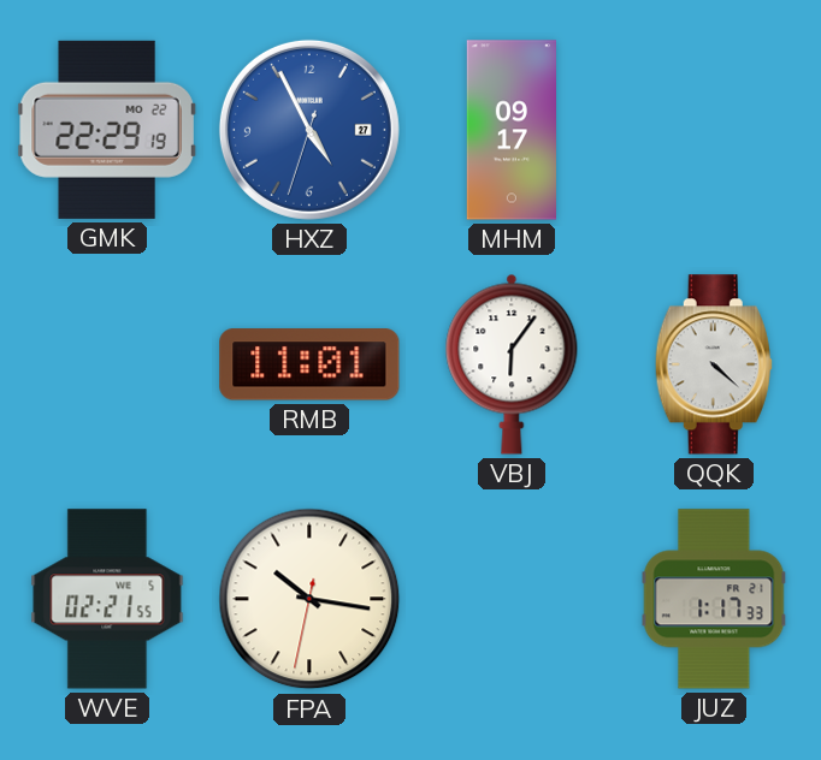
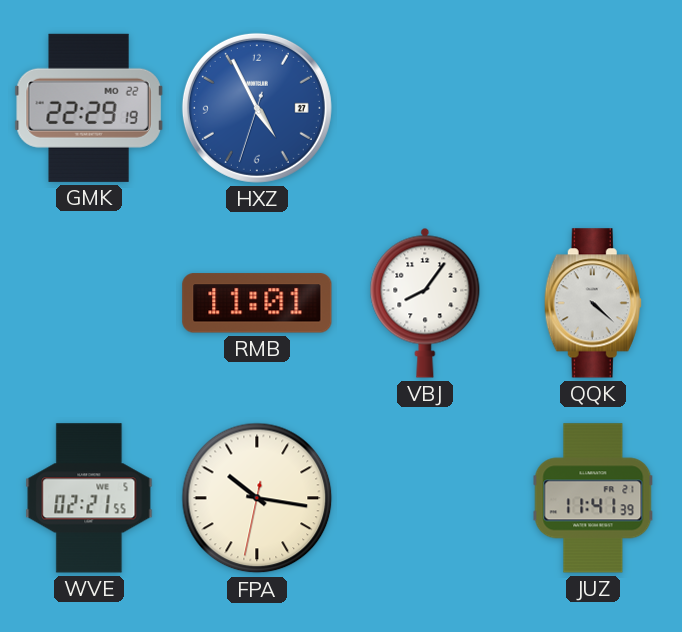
MHM: 09:17 -> none (510, 130)
VBJ: 6:06 -> 8:06 (425, 303)
JUZ: 1:17 -> 11:41 (593, 498)
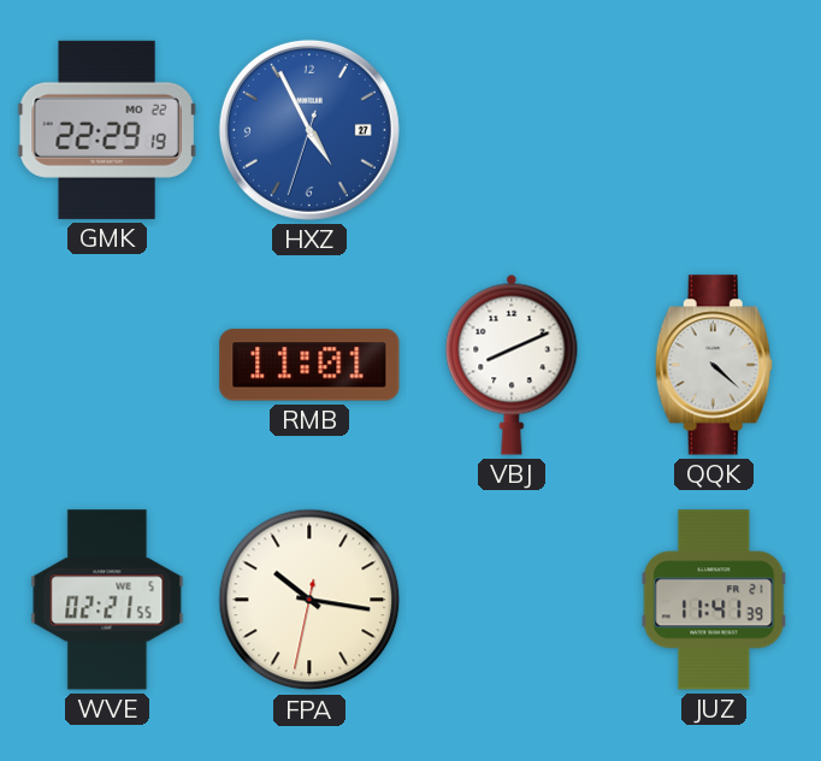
VBJ: 8:06 -> 8:11 (512, 365)
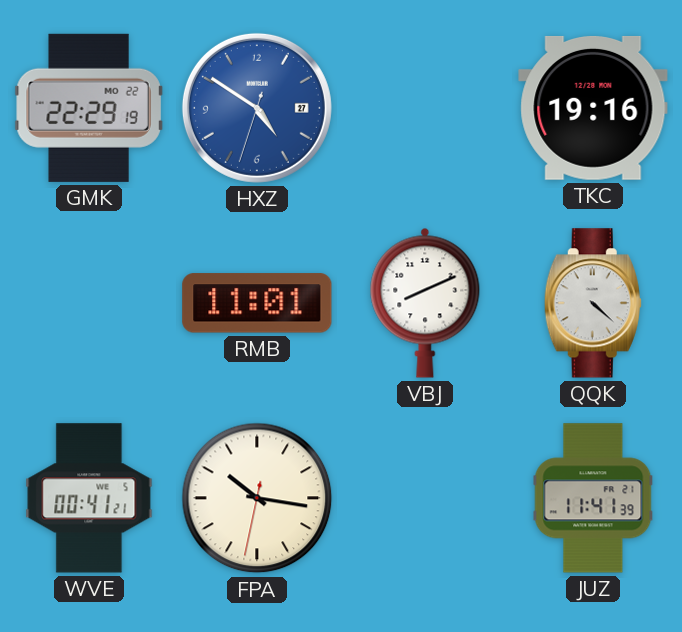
HXZ: 4:55 -> 4:50 (257, 108)
TKC: none -> 19:16 (593, 108)
WVE: 02:21 -> 00:41 (89, 498)
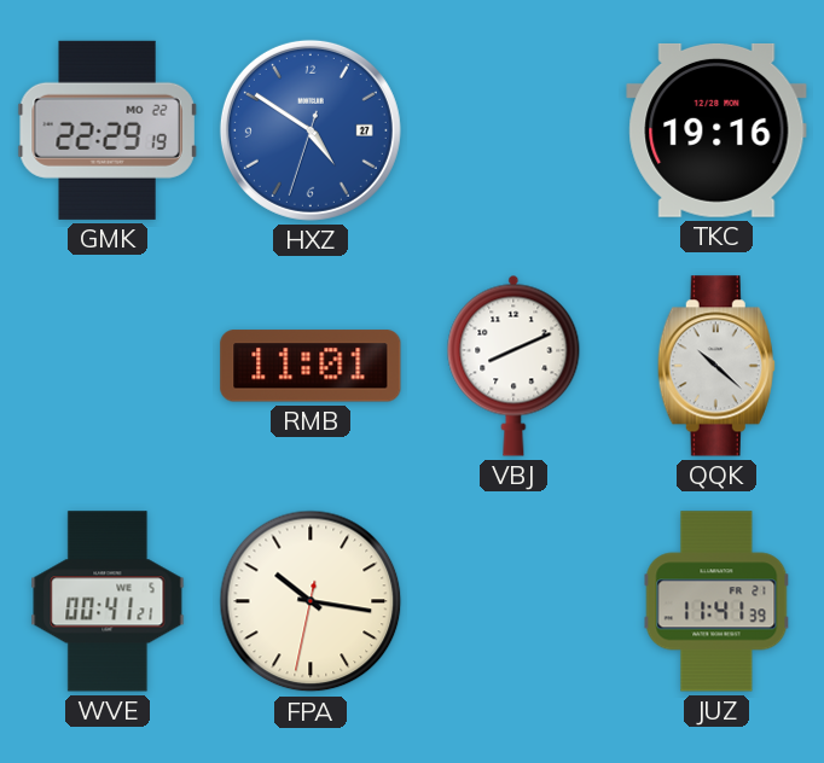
QQK: 4:22 -> 10:22 (716, 366)
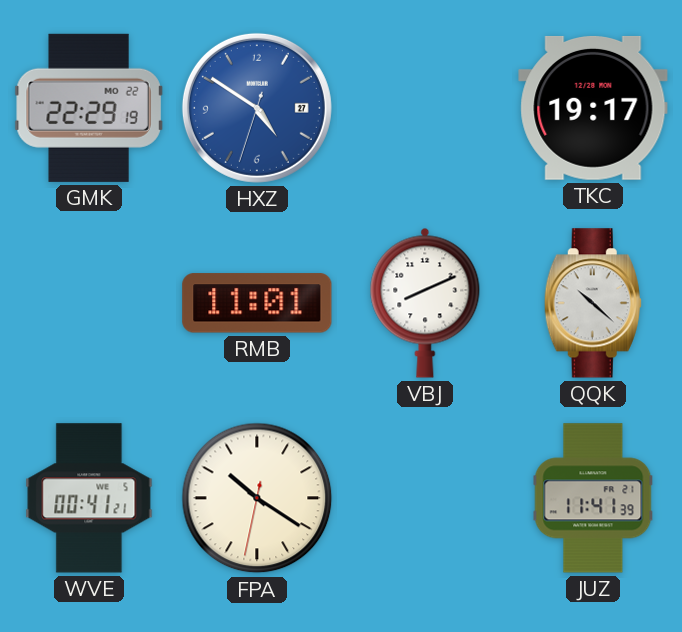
TKC: 19:16 -> 19:17 (593, 108)
FPA: 10:16 -> 10:20 (257, 498)
